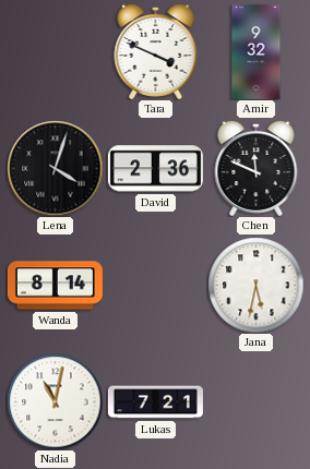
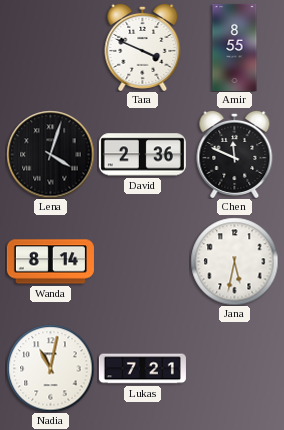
Amir: 9:32 -> 8:55 (235, 47)
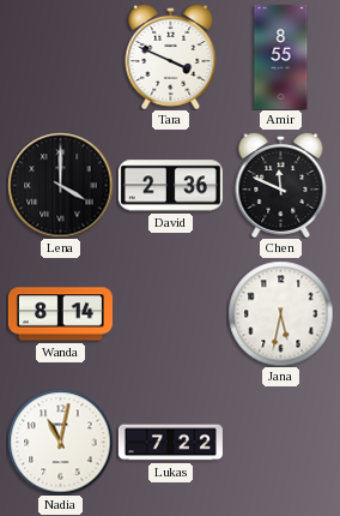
Lena: 4:03 -> 4:00 (60, 185)
Lukas: 7:21 -> 7:22 (170, 443)
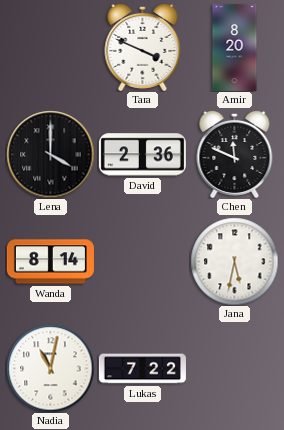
Amir: 8:55 -> 8:20 (235, 47)
